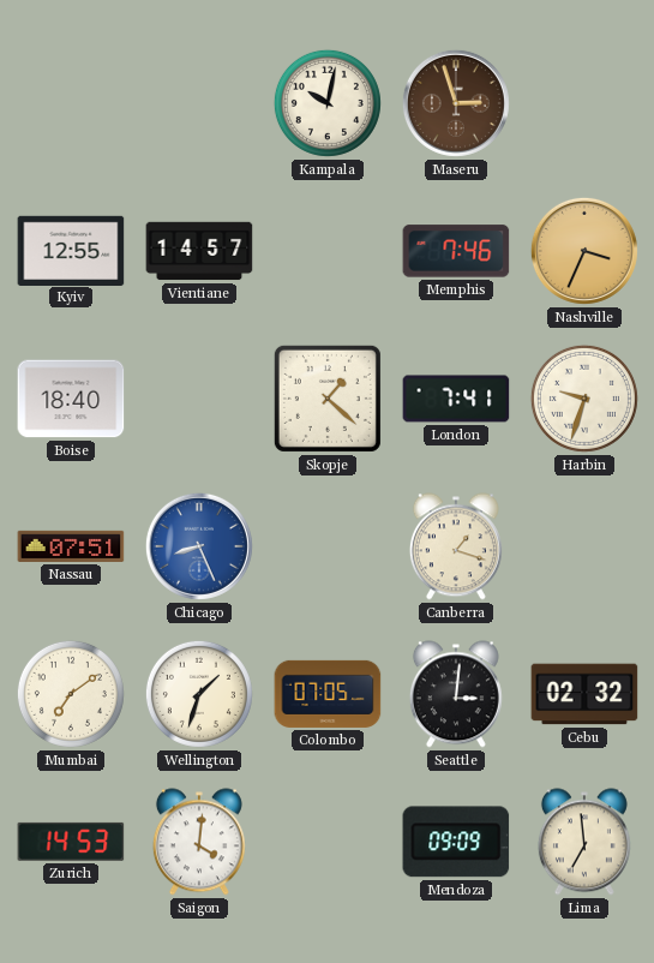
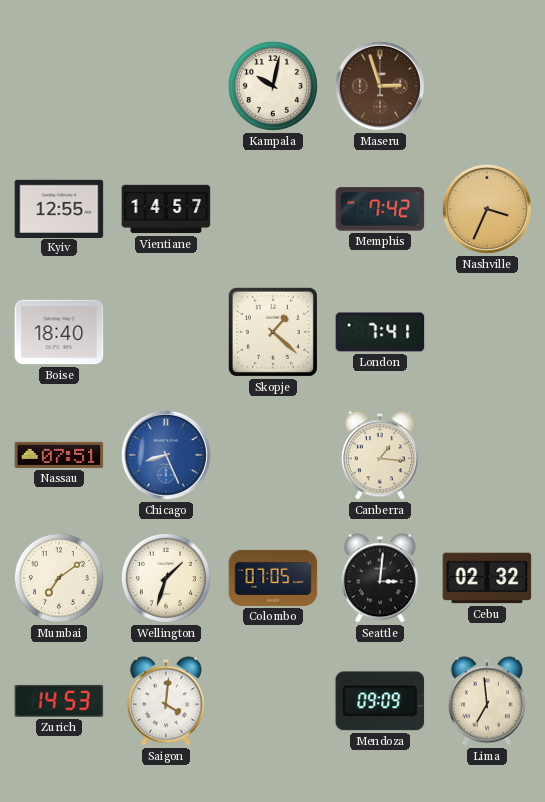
Memphis: 7:46 -> 7:42 (380, 209)
Harbin: 9:33 -> none (584, 399)
Canberra: 1:18 -> 1:16 (380, 455)
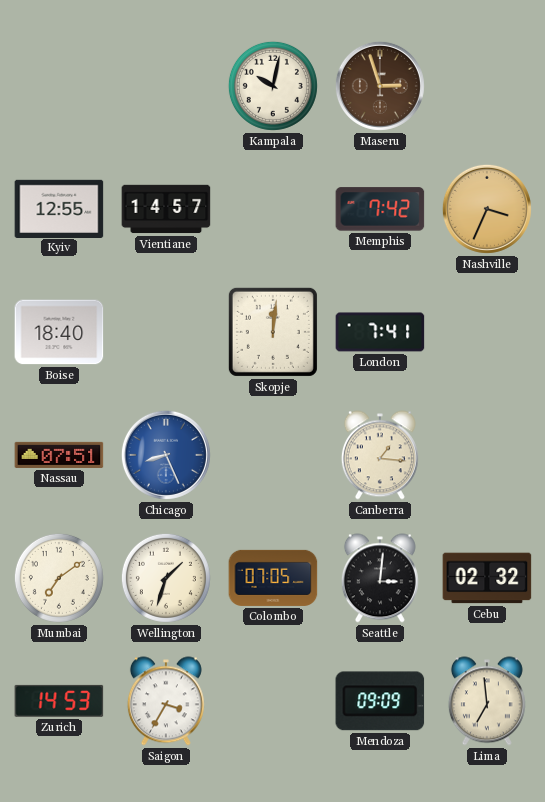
Skopje: 1:22 -> 12:01 (273, 332)
Saigon: 4:01 -> 3:35 (166, 701)
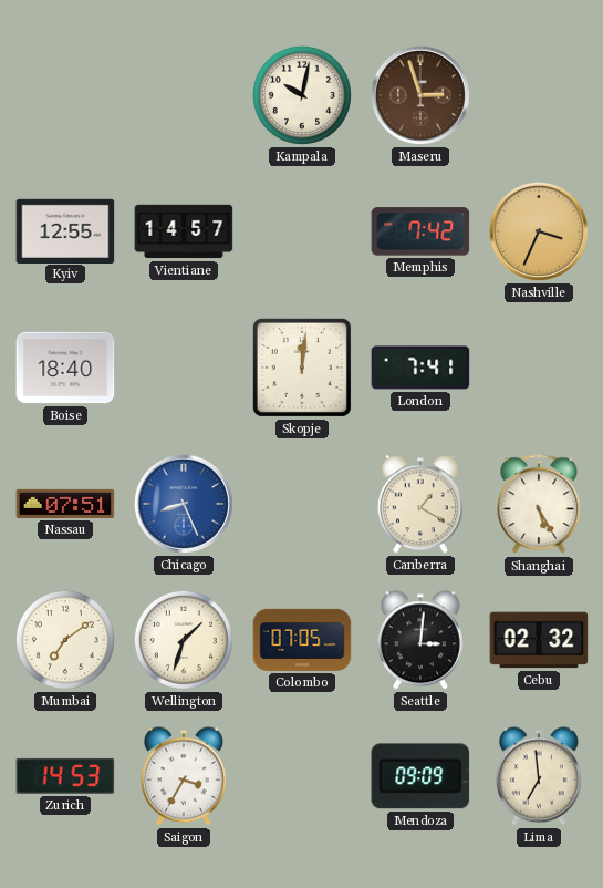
Canberra: 1:16 -> 1:20 (420, 504)
Shanghai: none -> 5:25 (539, 505)
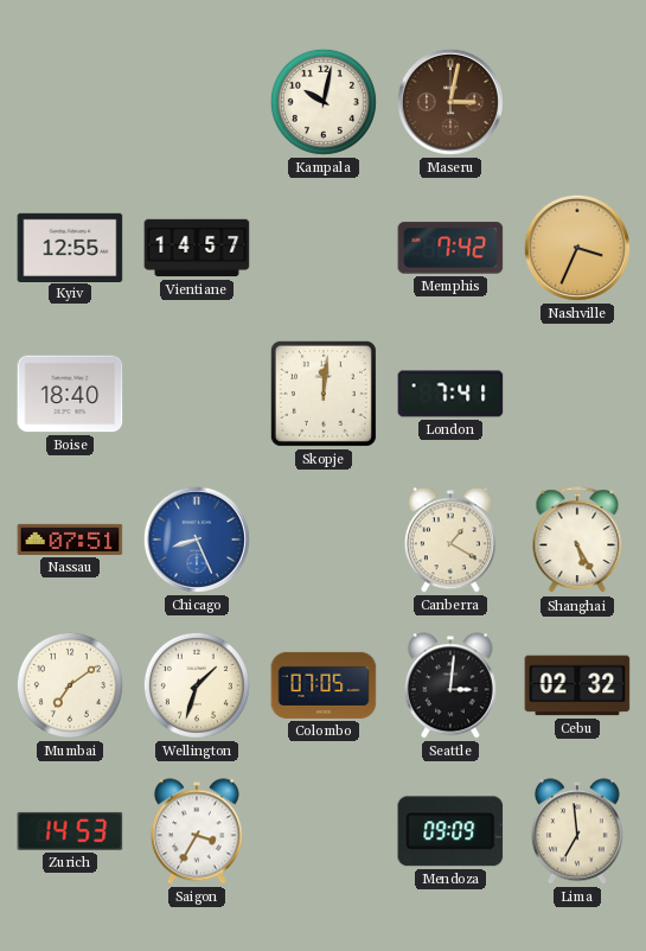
Maseru: 2:57 -> 3:02 (450, 102)
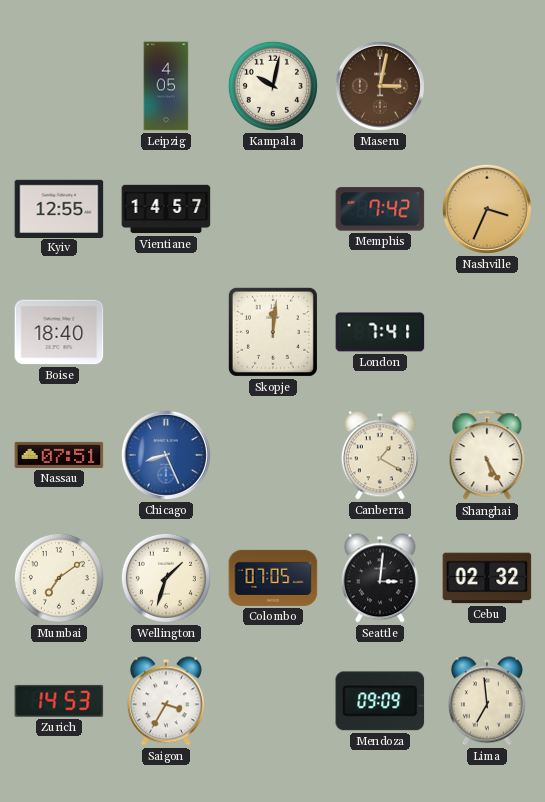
Leipzig: none -> 4:05 (166, 86)
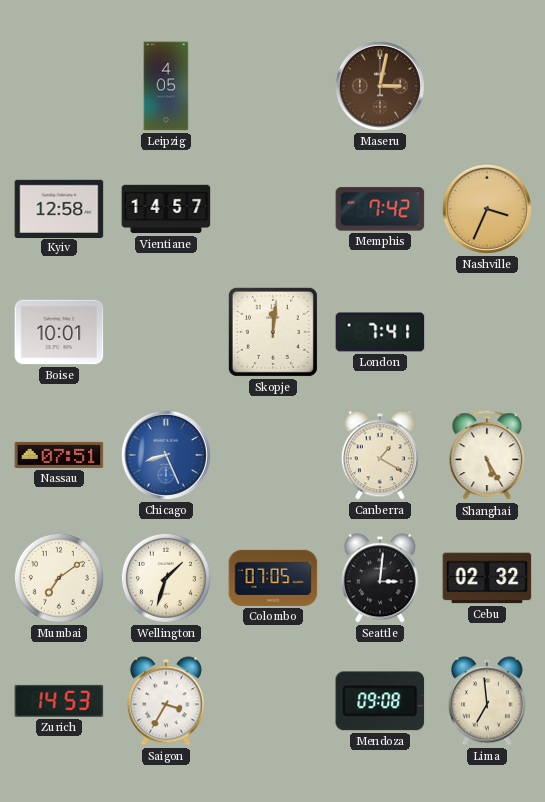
Kampala: 10:02 -> none (273, 86)
Kyiv: 12:55 -> 12:58 (59, 208)
Boise: 18:40 -> 10:01 (59, 332)
Mendoza: 09:09 -> 09:08 (380, 701)
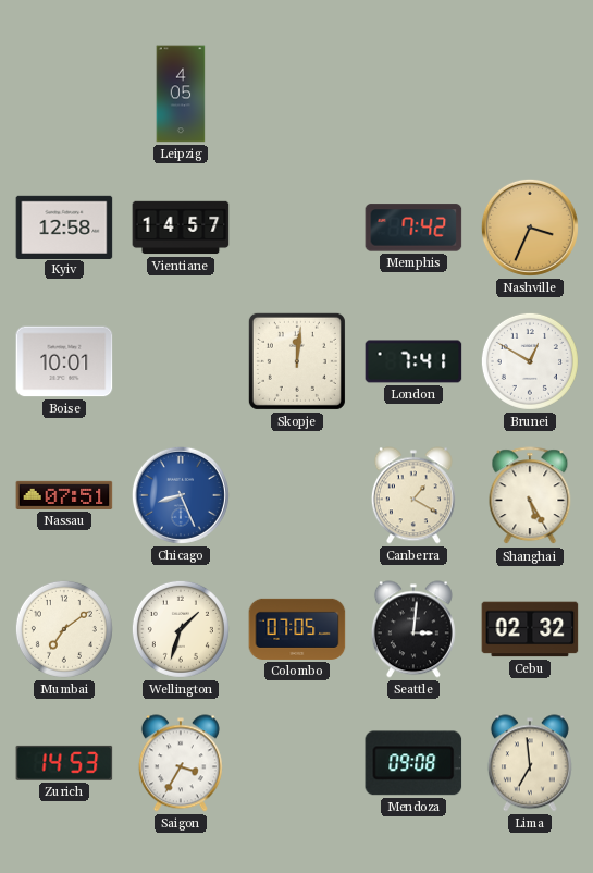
Maseru: 3:02 -> none (380, 86)
Brunei: none -> 12:50 (530, 361)
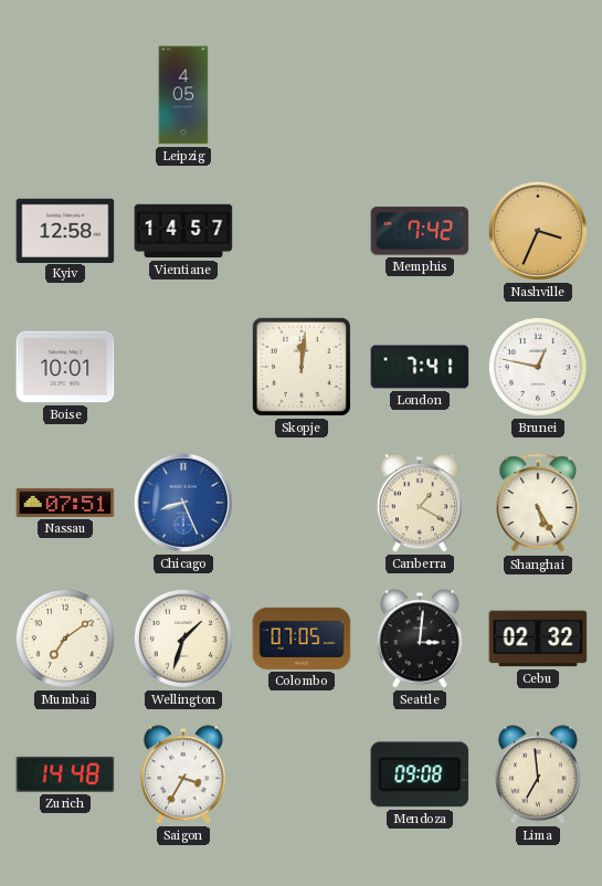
Brunei: 12:50 -> 12:47 (538, 367)
Zurich: 14:53 -> 14:48 (65, 774)
